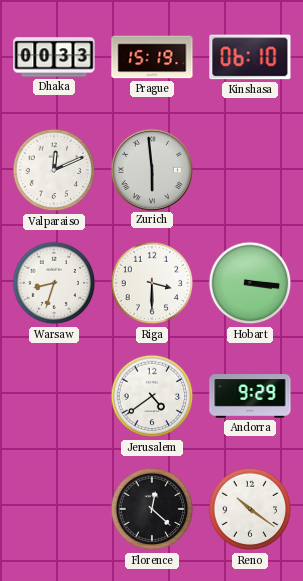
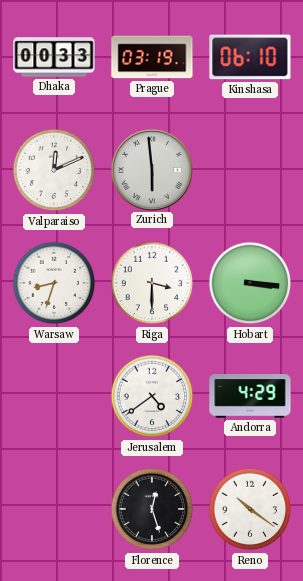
Prague: 15:19 -> 03:19 (152, 57)
Andorra: 9:29 -> 4:29 (250, 396)
Florence: 12:22 -> 12:27 (152, 509)
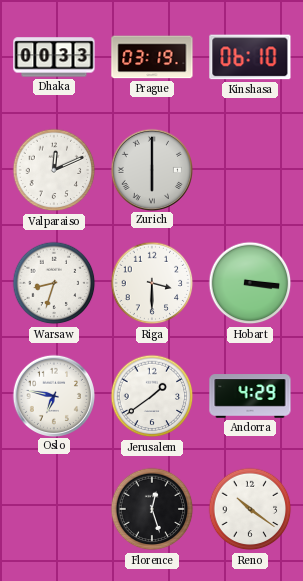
Zurich: 5:59 -> 6:00 (151, 169)
Oslo: none -> 6:47 (53, 395)
Jerusalem: 4:39 -> 1:39 (152, 396)
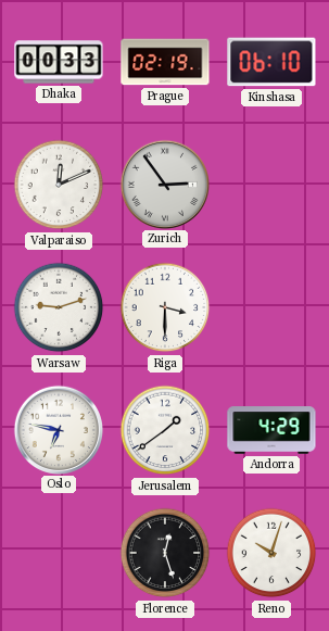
Prague: 03:19 -> 02:19 (165, 62)
Zurich: 6:00 -> 2:54 (164, 184)
Warsaw: 8:33 -> 9:12 (59, 307)
Hobart: 3:16 -> none (250, 283)
Reno: 10:21 -> 10:03 (271, 553)
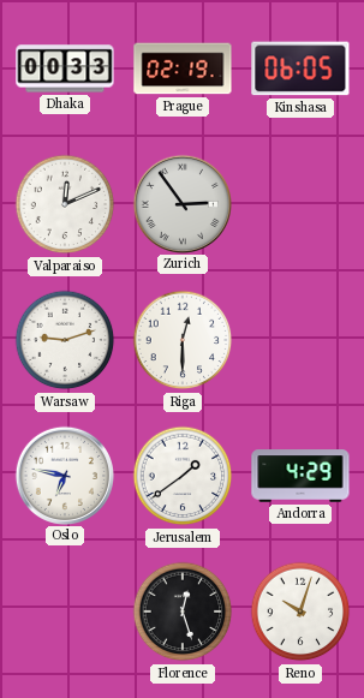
Kinshasa: 06:10 -> 06:05 (300, 68)
Riga: 3:30 -> 12:30 (183, 340)
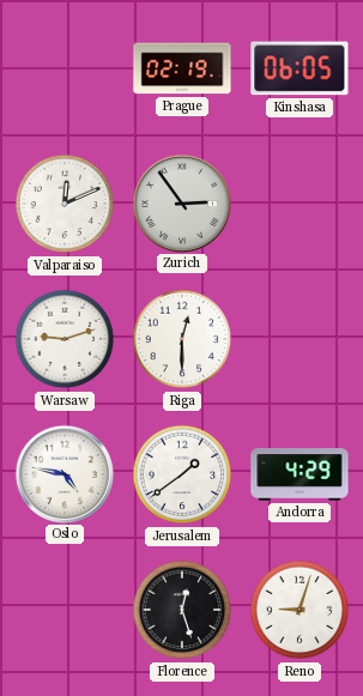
Dhaka: 00:33 -> none (65, 68)
Oslo: 6:47 -> 4:47 (63, 473)
Reno: 10:03 -> 9:03 (300, 610)
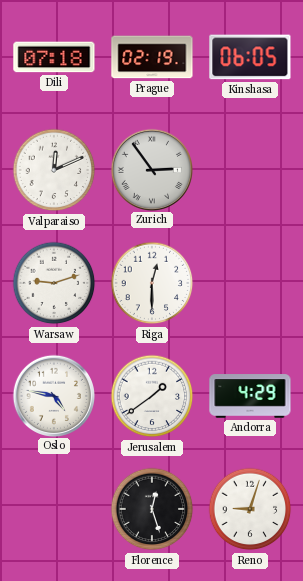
Dili: none -> 07:18 (54, 57)
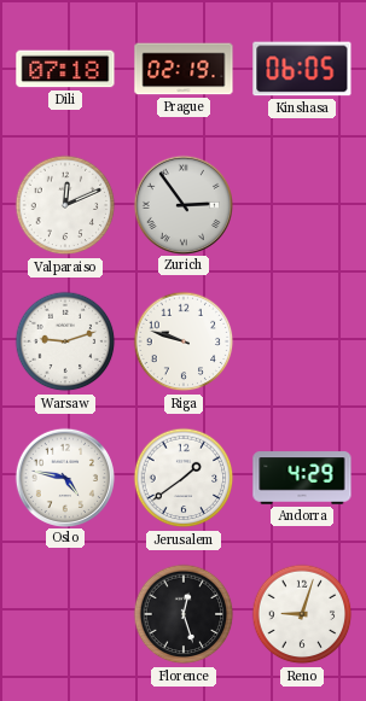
Riga: 12:30 -> 9:48 (184, 341)
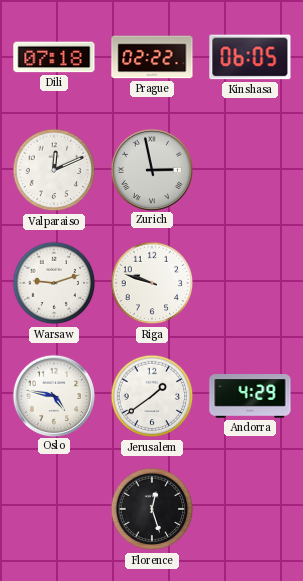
Prague: 02:19 -> 02:22 (152, 57)
Zurich: 2:54 -> 2:58 (151, 169)
Reno: 9:03 -> none (302, 614)
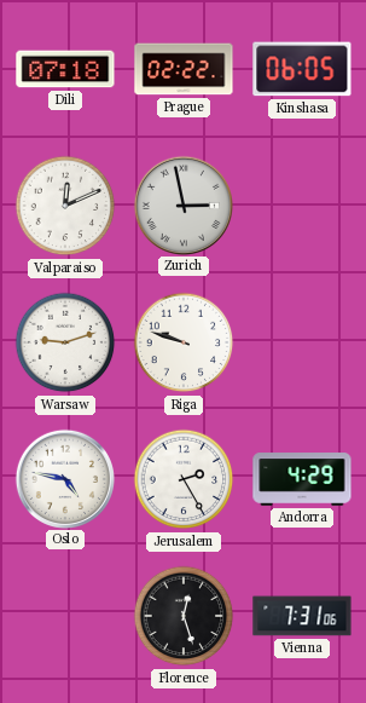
Jerusalem: 1:39 -> 2:25 (184, 479)
Vienna: none -> 7:31 (302, 616)
